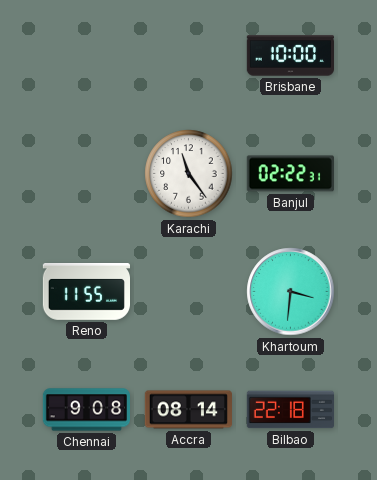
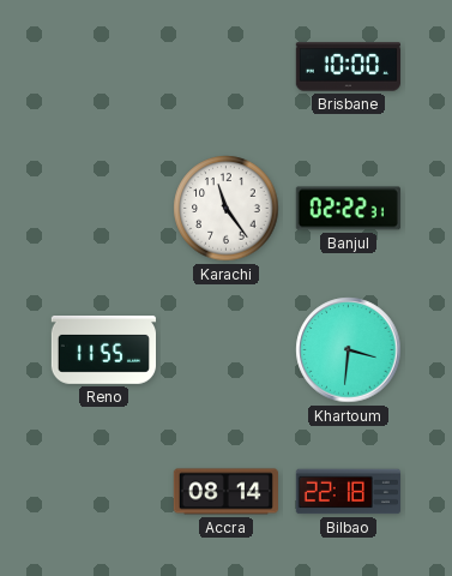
Chennai: 9:08 -> none (86, 410)
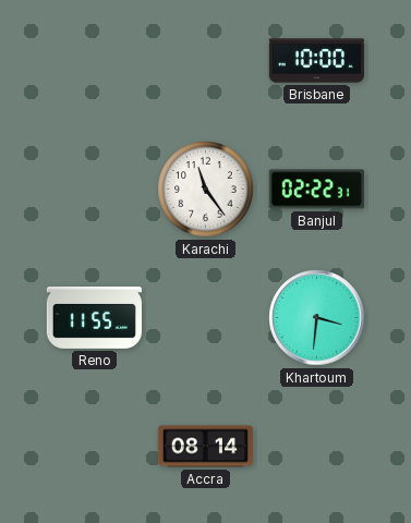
Bilbao: 22:18 -> none (348, 492)
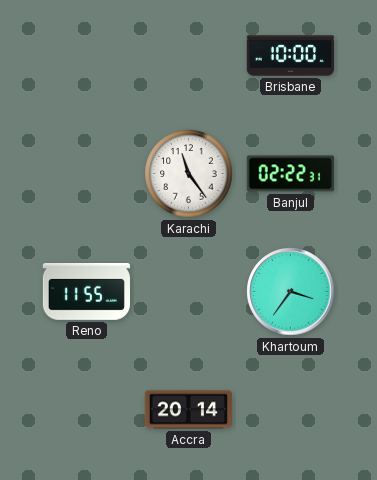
Khartoum: 3:31 -> 3:36 (291, 292)
Accra: 08:14 -> 20:14 (188, 410)
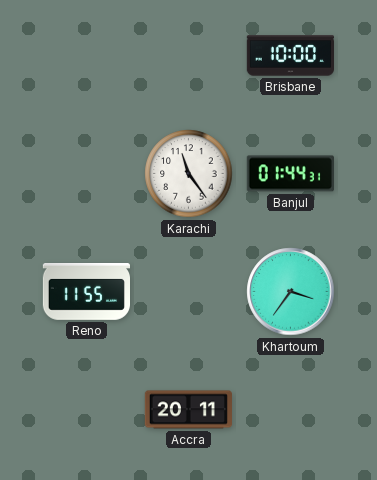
Banjul: 02:22 -> 01:44 (290, 174)
Accra: 20:14 -> 20:11 (188, 410)
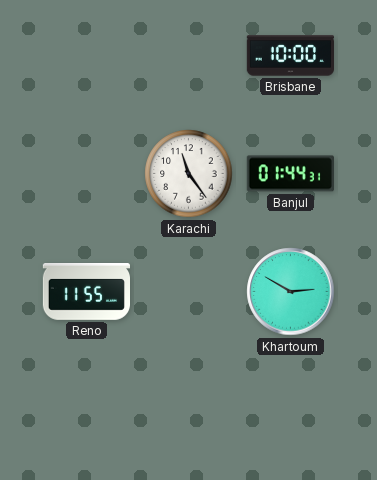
Khartoum: 3:36 -> 2:50 (291, 292)
Accra: 20:11 -> none (188, 410)
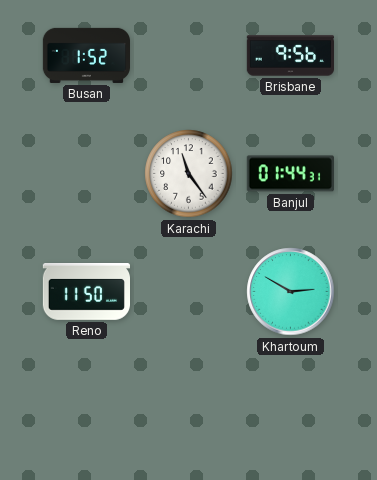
Busan: none -> 1:52 (86, 55)
Brisbane: 10:00 -> 9:56 (290, 56)
Reno: 11:55 -> 11:50 (86, 292)
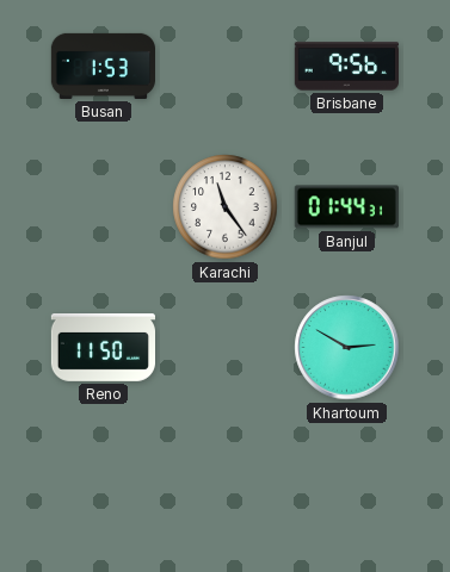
Busan: 1:52 -> 1:53 (103, 66)
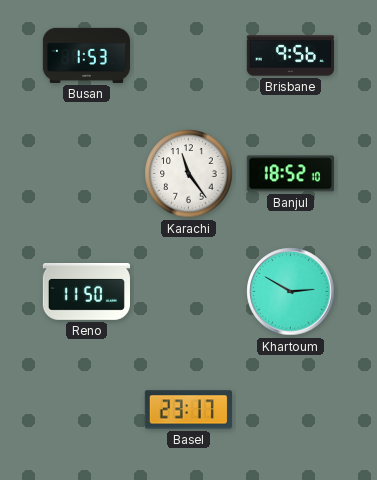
Banjul: 01:44 -> 18:52 (290, 174)
Basel: none -> 23:17 (188, 410)
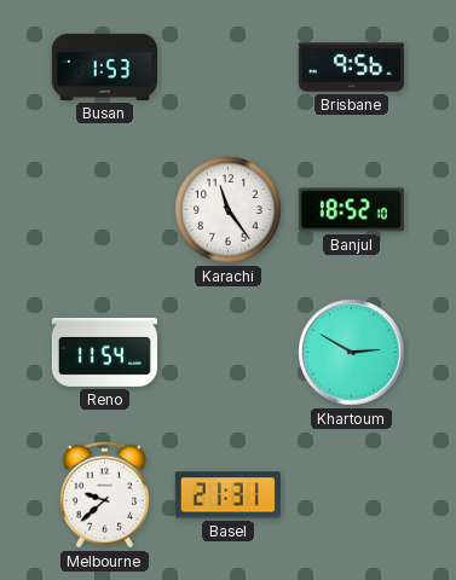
Reno: 11:50 -> 11:54 (104, 353)
Melbourne: none -> 9:38 (104, 495)
Basel: 23:17 -> 21:31 (227, 495)
